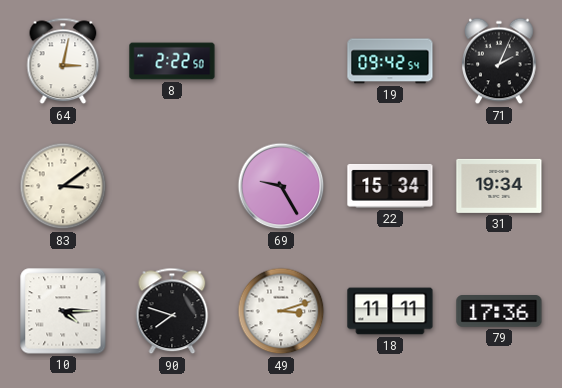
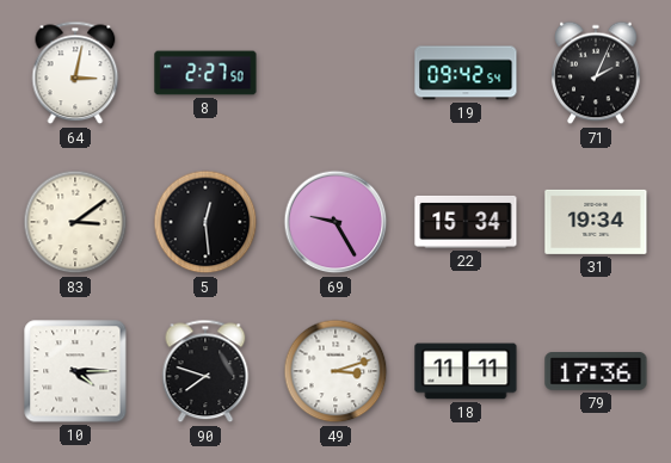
8: 2:22 -> 2:27 (205, 73)
5: none -> 12:29 (205, 222)
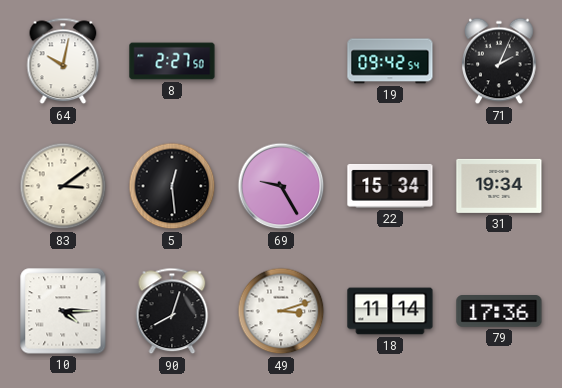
64: 3:02 -> 10:02 (63, 61)
90: 7:48 -> 8:03 (172, 311)
18: 11:11 -> 11:14 (390, 311)
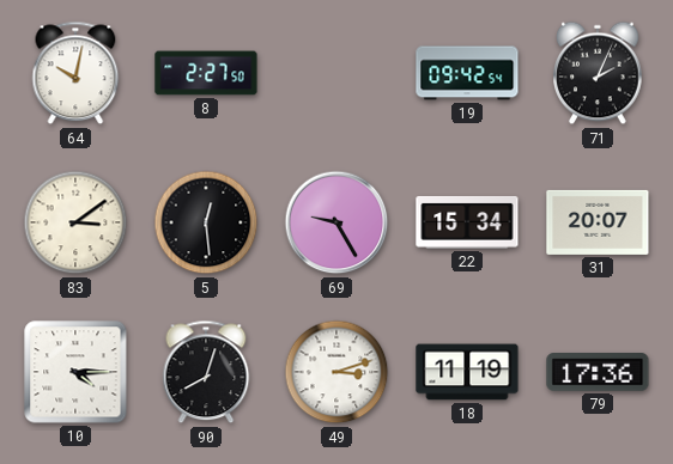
31: 19:34 -> 20:07 (598, 222)
18: 11:14 -> 11:19 (467, 372)
